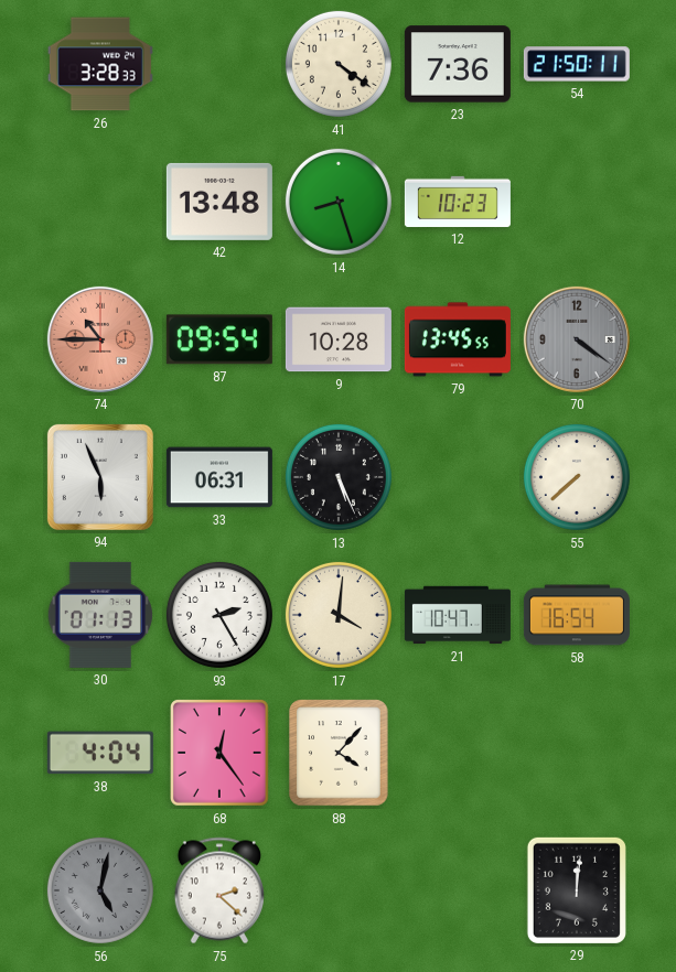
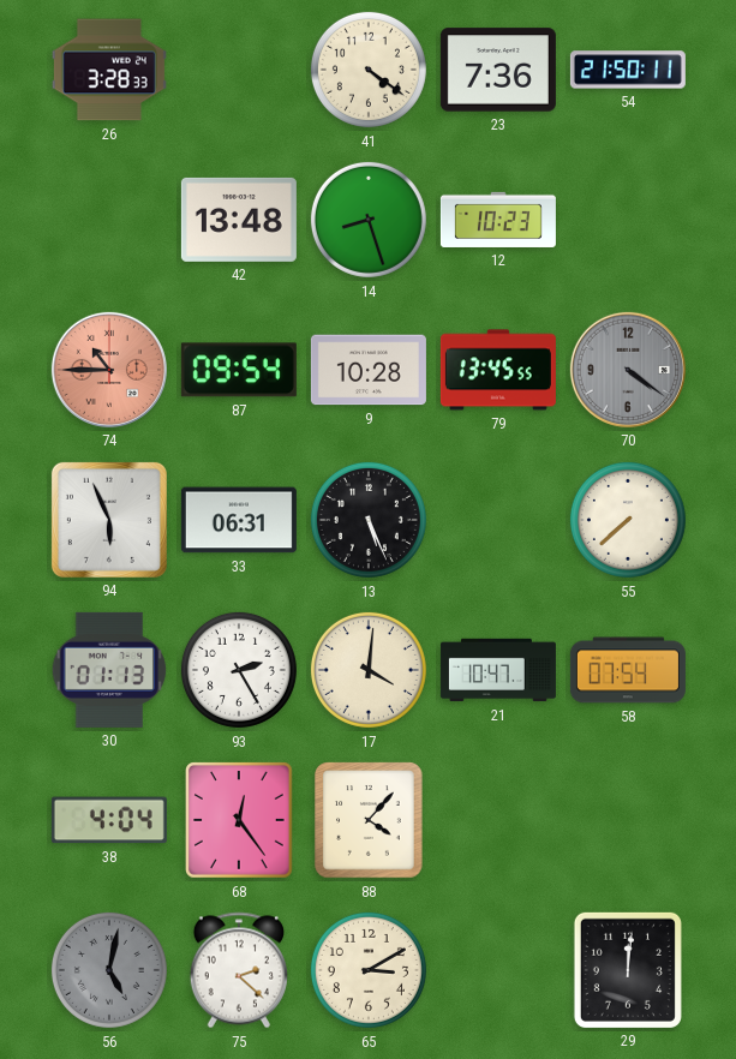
58: 16:54 -> 07:54 (628, 670)
65: none -> 3:10 (369, 970)
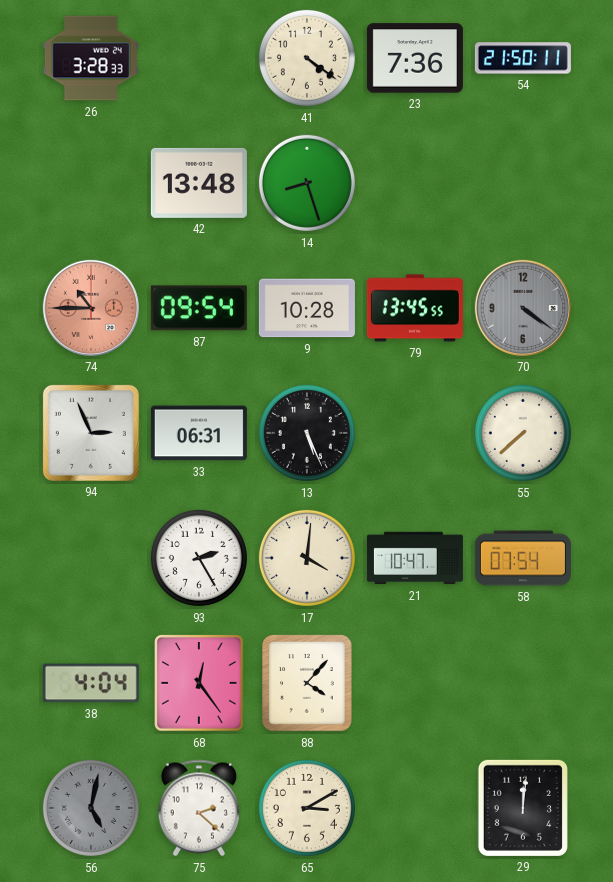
12: 10:23 -> none (498, 220)
94: 5:56 -> 2:56 (91, 433)
30: 01:13 -> none (109, 670)
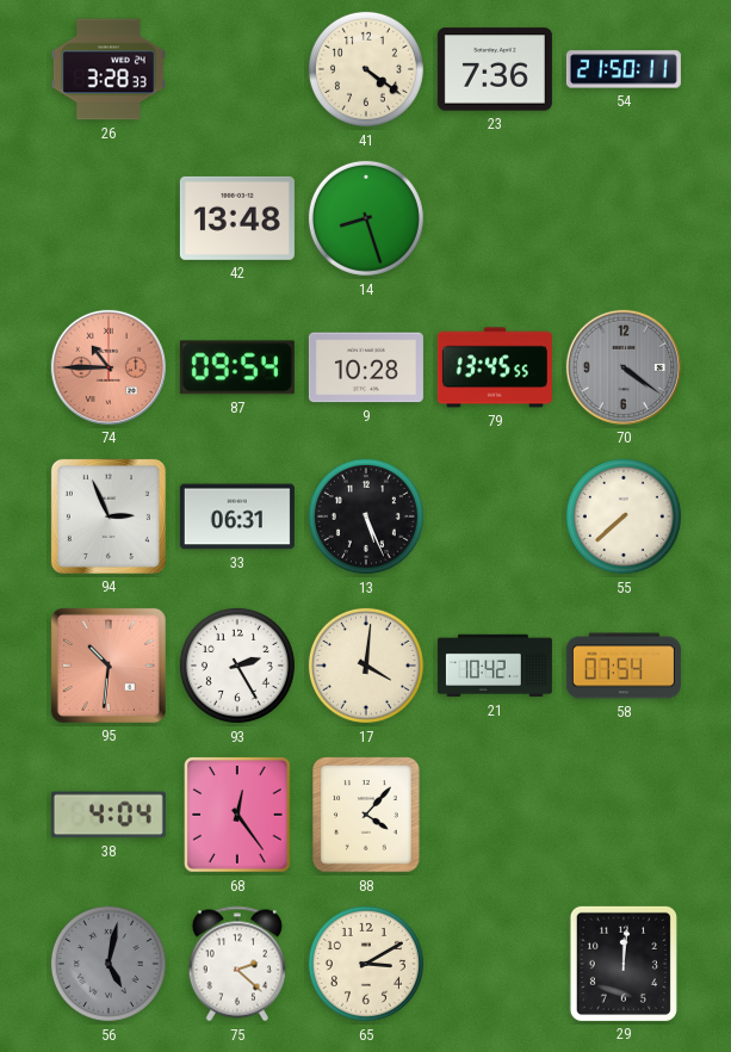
95: none -> 10:31 (109, 666)
21: 10:47 -> 10:42 (495, 666)
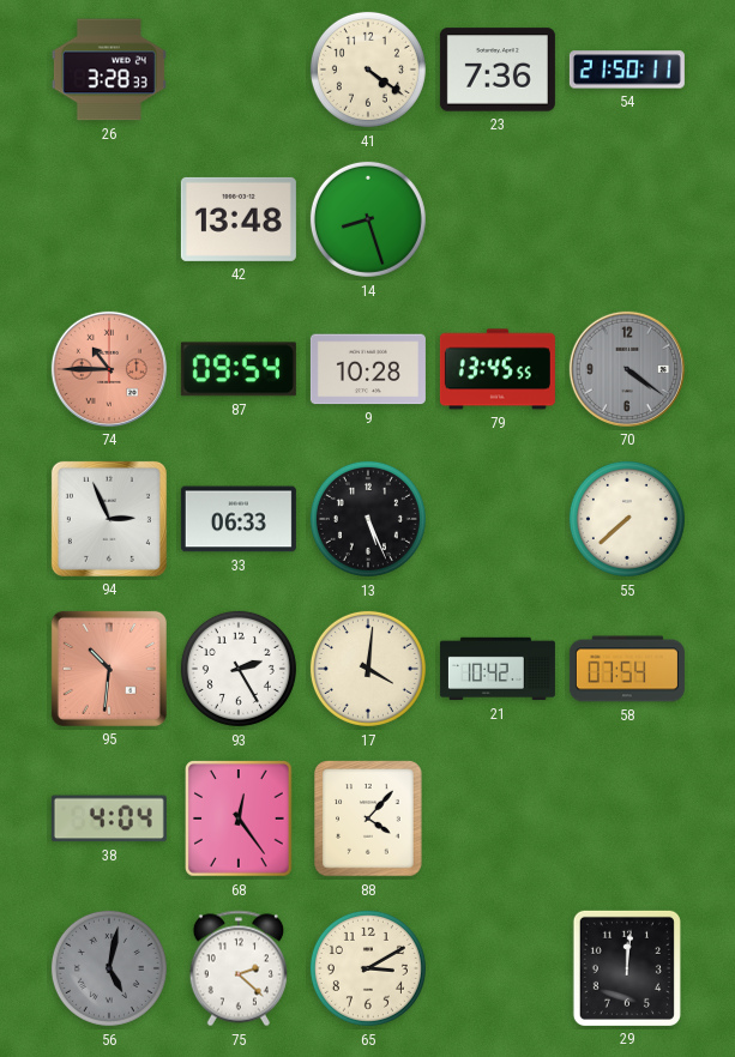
33: 06:31 -> 06:33 (239, 519)
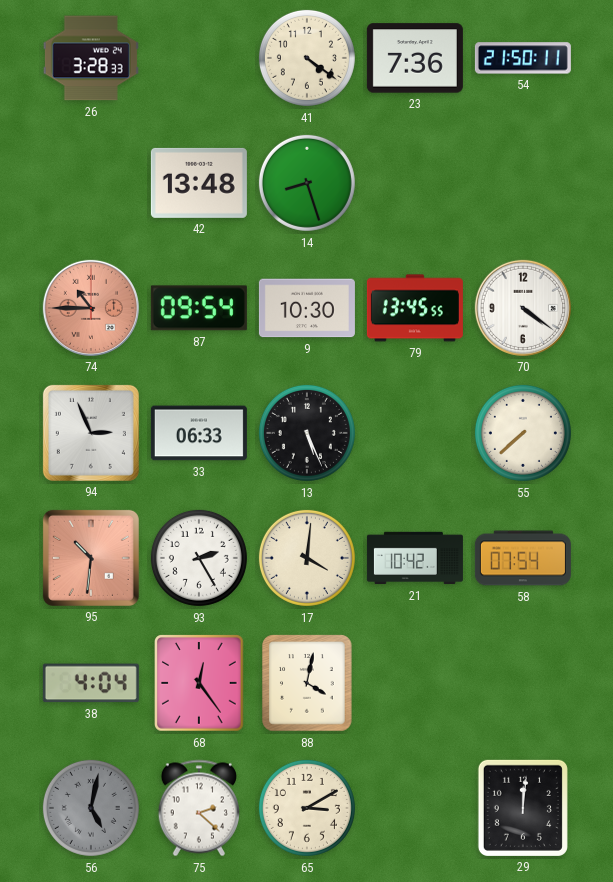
9: 10:28 -> 10:30 (307, 308)
70 dial: grey -> white (523, 308)
88: 4:07 -> 4:02 (307, 683)
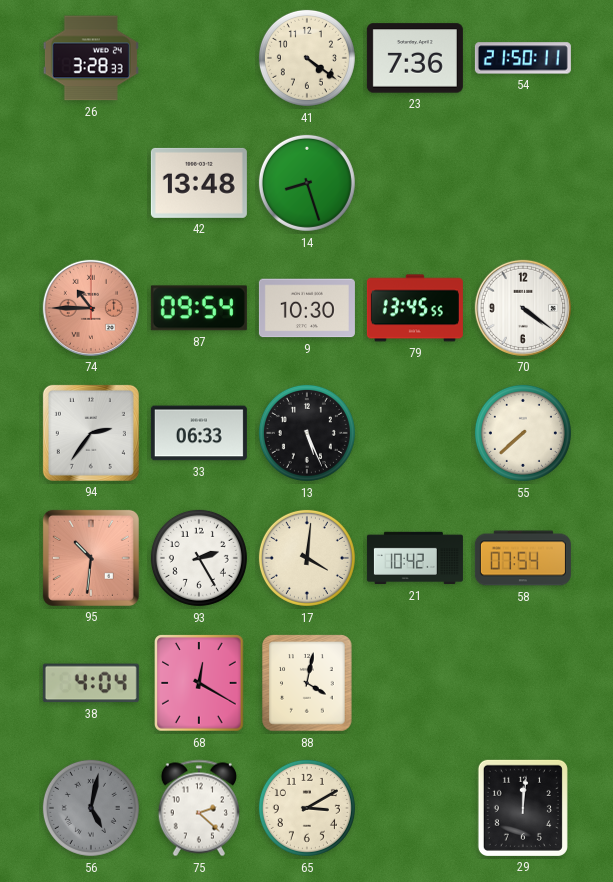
94: 2:56 -> 2:36 (91, 433)
68: 12:24 -> 12:20 (200, 683)
